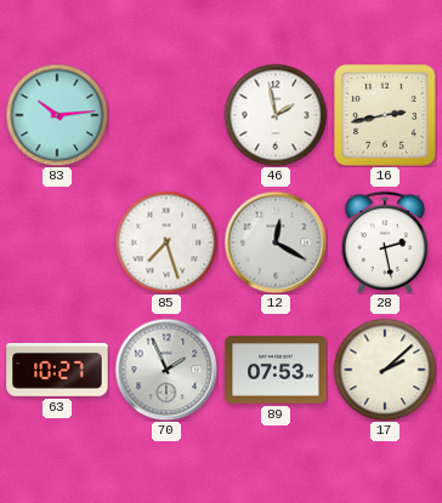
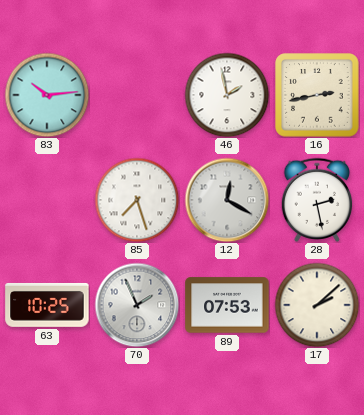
63: 10:27 -> 10:25 (47, 305)
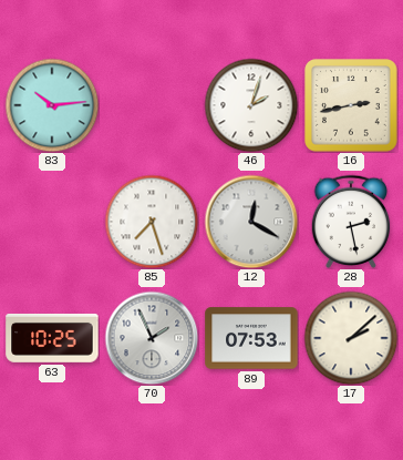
46: 1:58 -> 2:03 (251, 105)
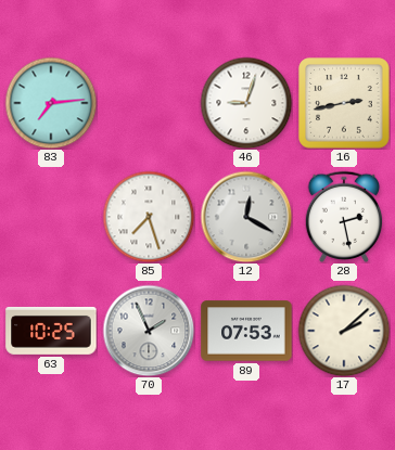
83: 10:14 -> 7:14 (51, 103)
46: 2:03 -> 9:03 (246, 103)
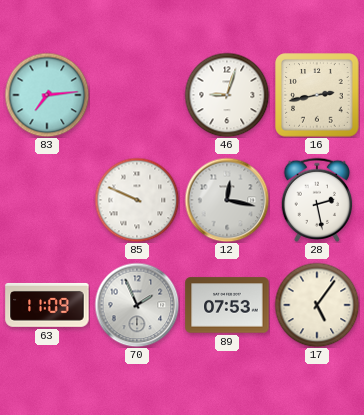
85: 7:27 -> 9:49 (137, 200)
12: 12:20 -> 12:17 (227, 200)
63: 10:25 -> 11:09 (47, 305)
17: 2:08 -> 5:06 (317, 305)
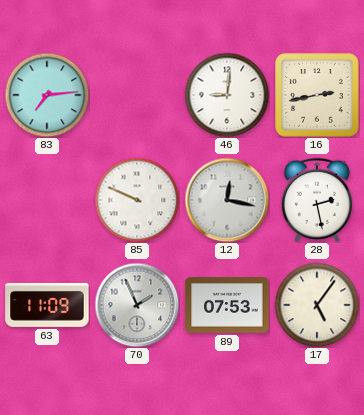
46: 9:03 -> 9:01 (227, 95)
